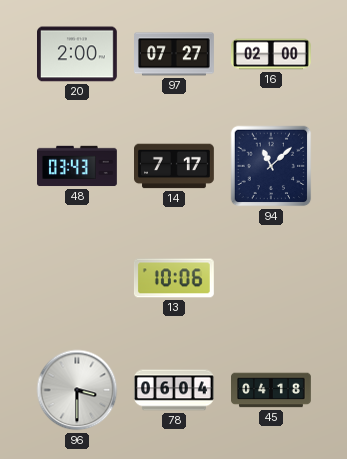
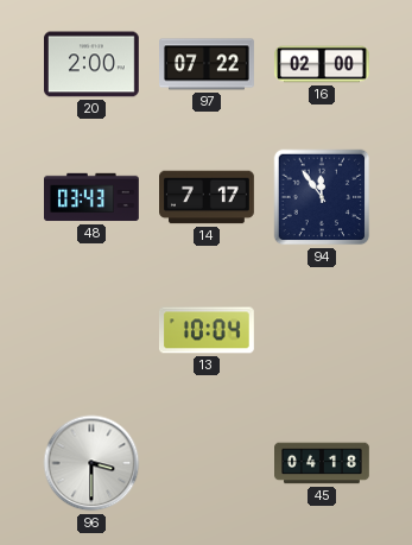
97: 07:27 -> 07:22 (208, 64)
94: 11:08 -> 11:54 (322, 197)
13: 10:06 -> 10:04 (207, 330)
78: 06:04 -> none (175, 390)
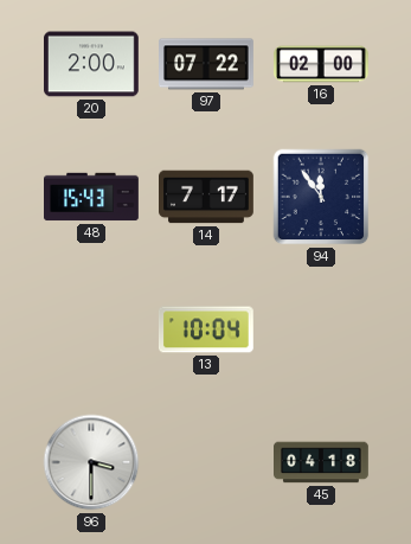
48: 03:43 -> 15:43 (92, 197)
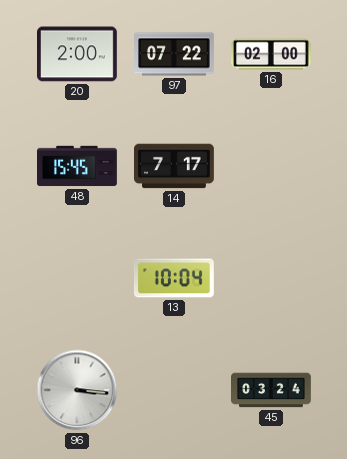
48: 15:43 -> 15:45 (78, 166)
94: 11:54 -> none (321, 197)
96: 3:30 -> 3:16 (77, 390)
45: 04:18 -> 03:24 (272, 390)
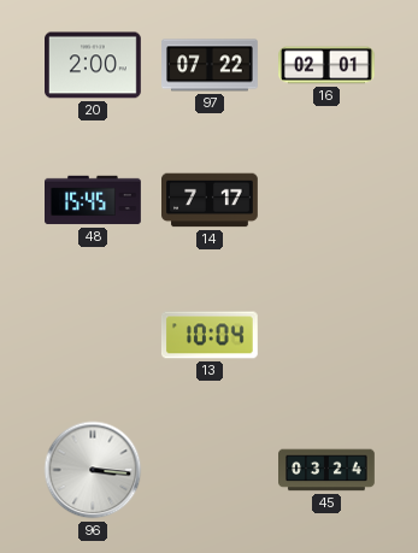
16: 02:00 -> 02:01 (328, 65)
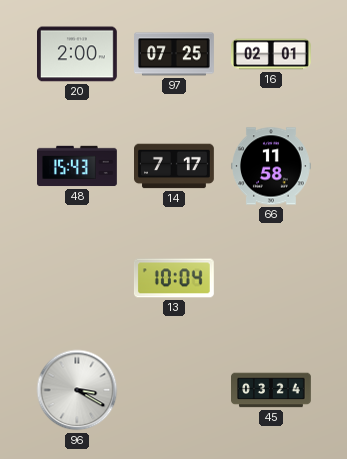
97: 07:22 -> 07:25 (175, 54)
48: 15:45 -> 15:43 (78, 166)
66: none -> 11:58 (272, 166)
96: 3:16 -> 3:20 (77, 390)
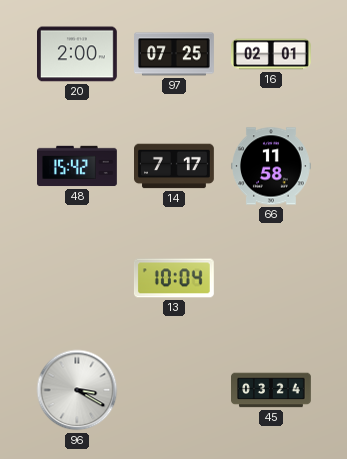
48: 15:43 -> 15:42 (78, 166)
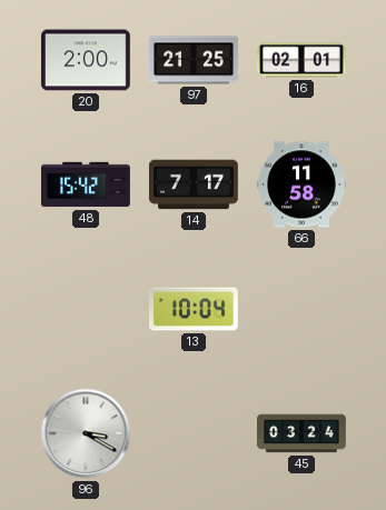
97: 07:25 -> 21:25 (195, 60)
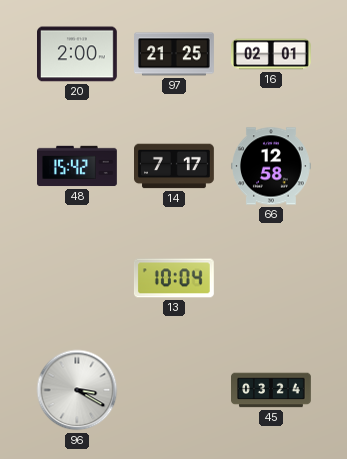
66: 11:58 -> 12:58 (272, 166)
